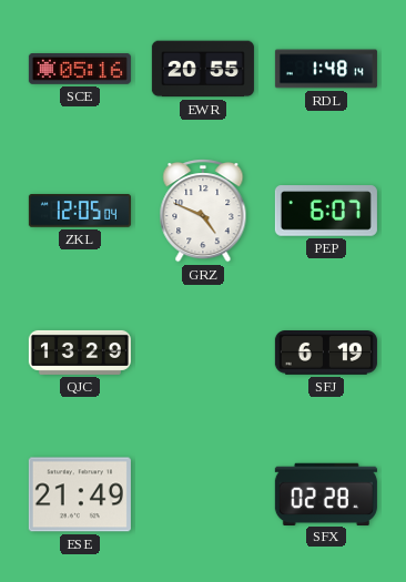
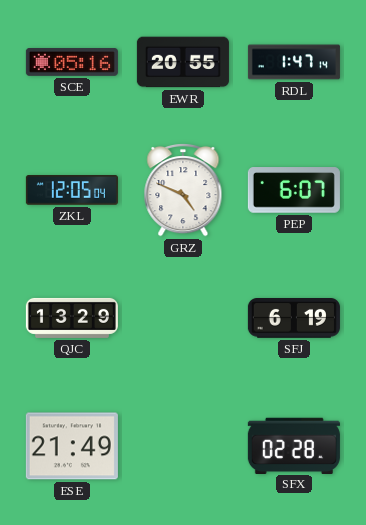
RDL: 1:48 -> 1:47 (294, 62)
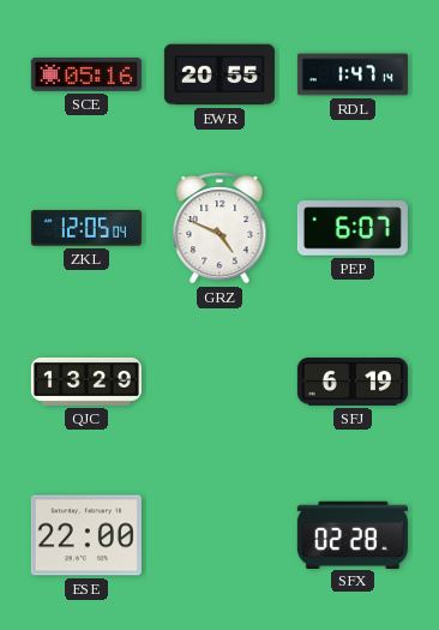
ESE: 21:49 -> 22:00 (86, 535)
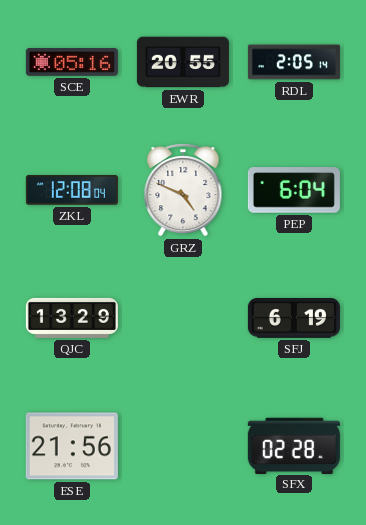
RDL: 1:47 -> 2:05 (294, 62)
ZKL: 12:05 -> 12:08 (72, 190)
PEP: 6:07 -> 6:04 (294, 190)
ESE: 22:00 -> 21:56 (72, 446)
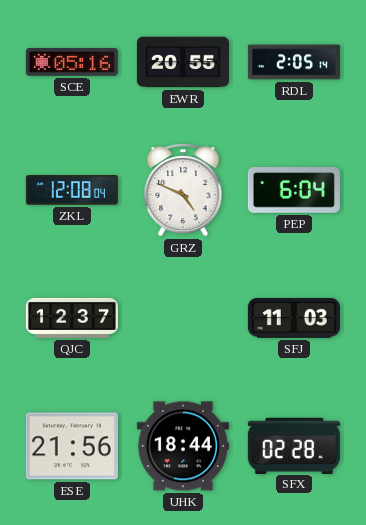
QJC: 13:29 -> 12:37 (72, 318)
SFJ: 6:19 -> 11:03 (294, 318)
UHK: none -> 18:44 (183, 446)
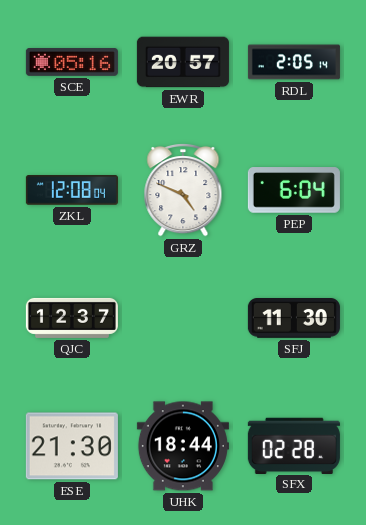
EWR: 20:55 -> 20:57 (183, 62)
SFJ: 11:03 -> 11:30 (294, 318)
ESE: 21:56 -> 21:30 (72, 446)
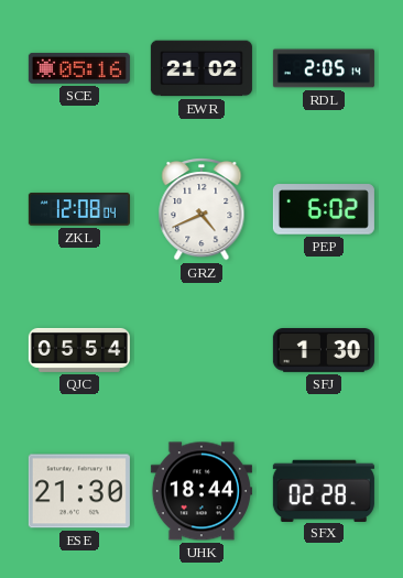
EWR: 20:57 -> 21:02 (201, 68)
GRZ: 4:49 -> 4:41 (201, 210)
PEP: 6:04 -> 6:02 (324, 209)
QJC: 12:37 -> 05:54 (79, 350)
SFJ: 11:30 -> 1:30 (324, 350)
